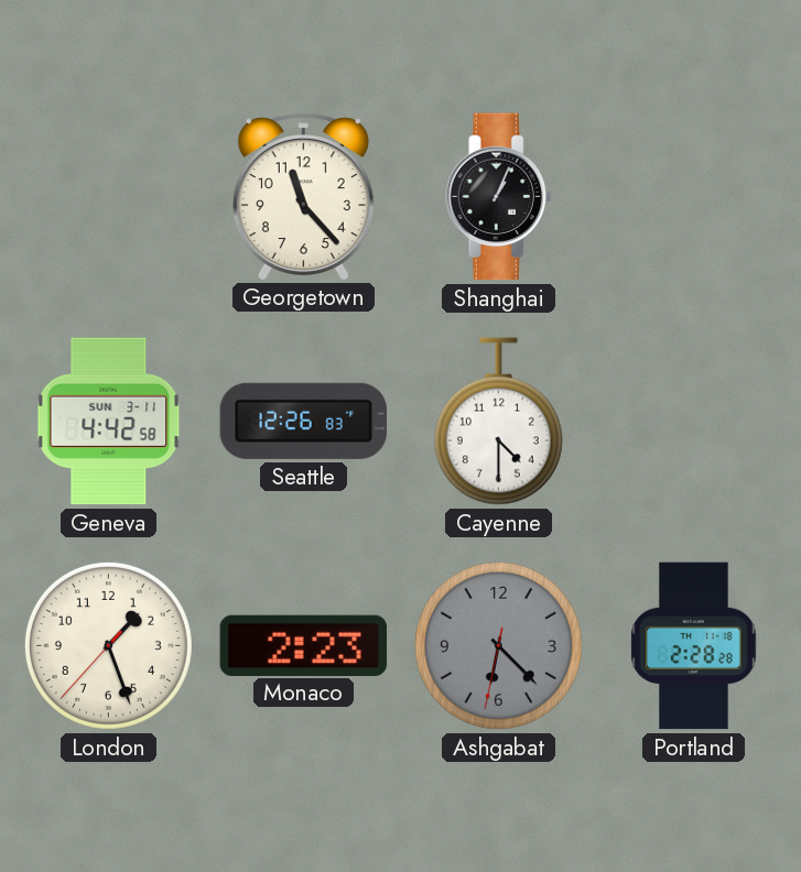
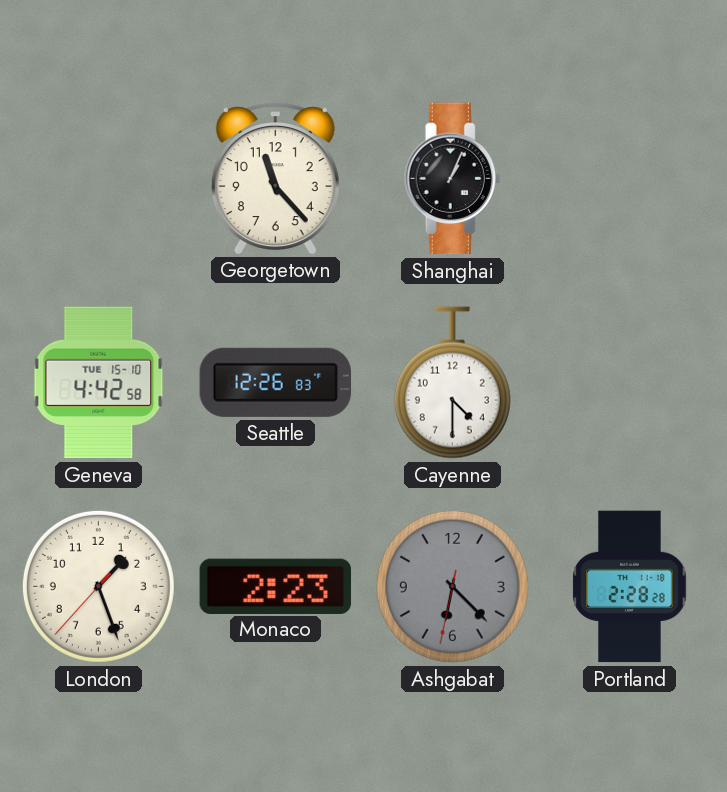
Geneva date: SUN 3-11 -> TUE 15-10 (99, 383)
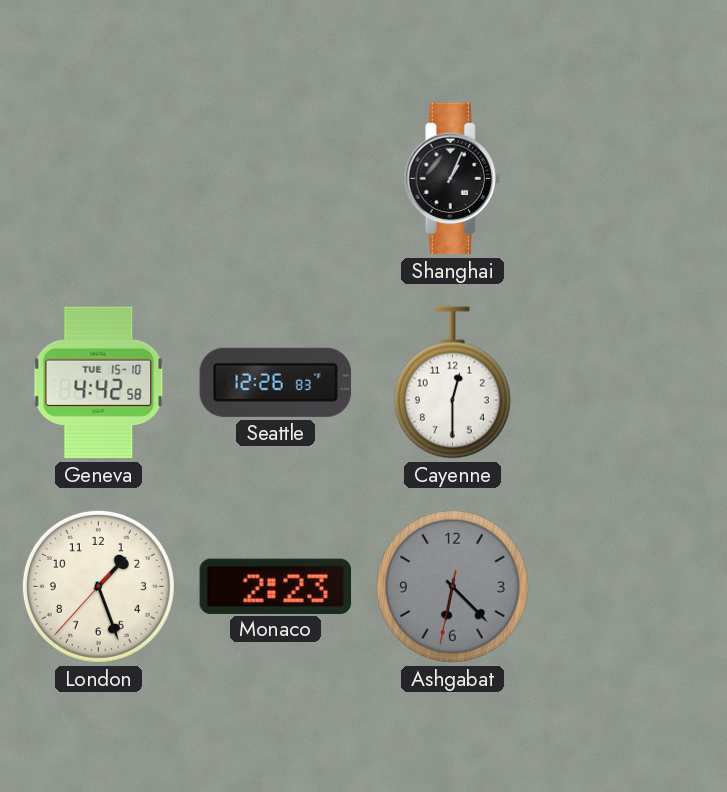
Georgetown: 11:23 -> none (275, 178)
Cayenne: 4:30 -> 12:30 (452, 383)
Portland: 2:28 -> none (630, 587)
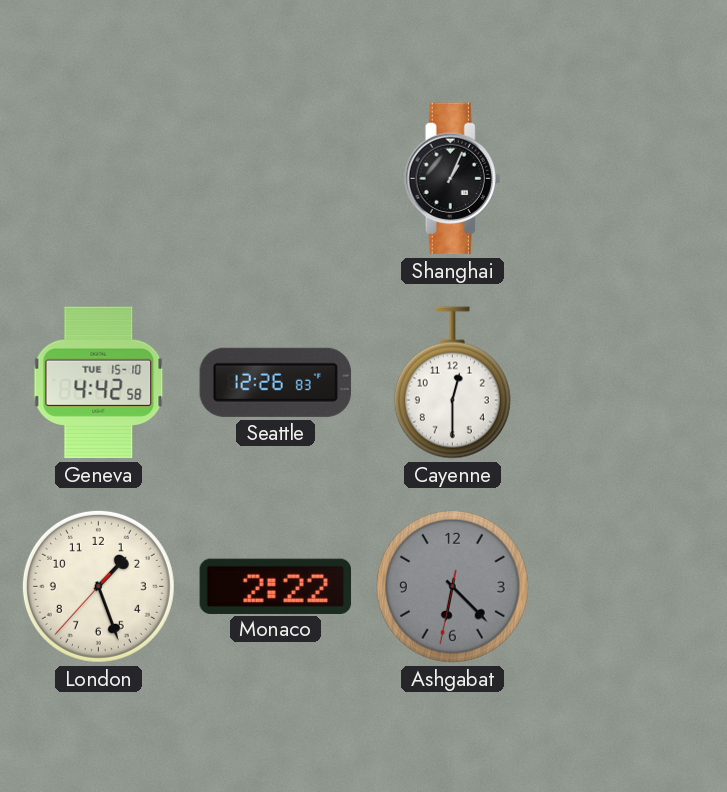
Monaco: 2:23 -> 2:22 (276, 586)
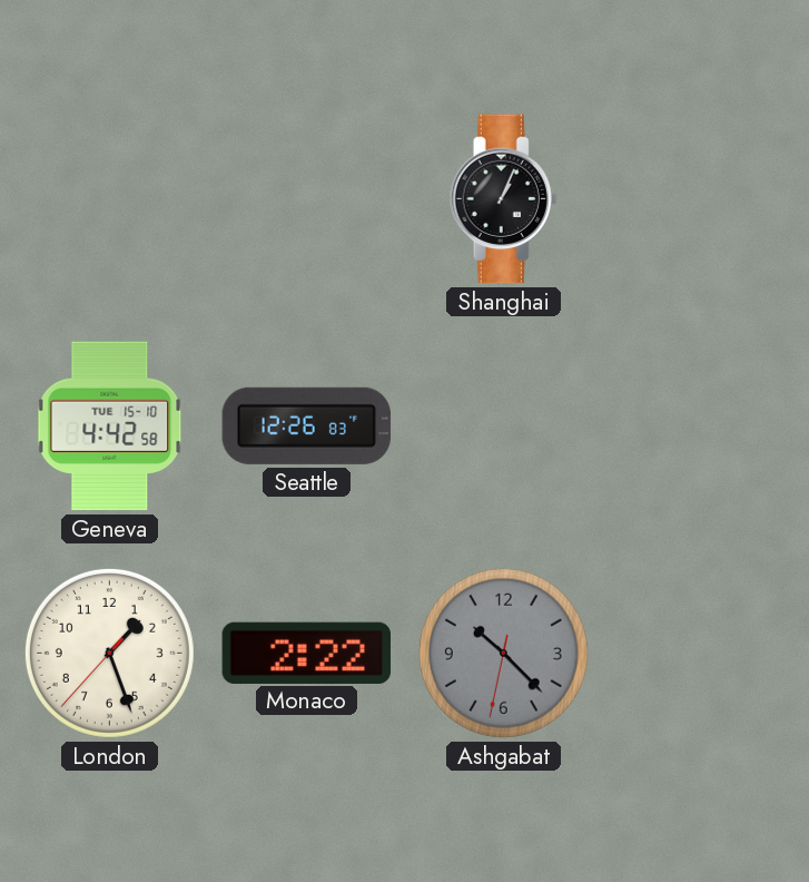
Cayenne: 12:30 -> none (452, 383)
Ashgabat: 6:22 -> 10:22 (503, 653)
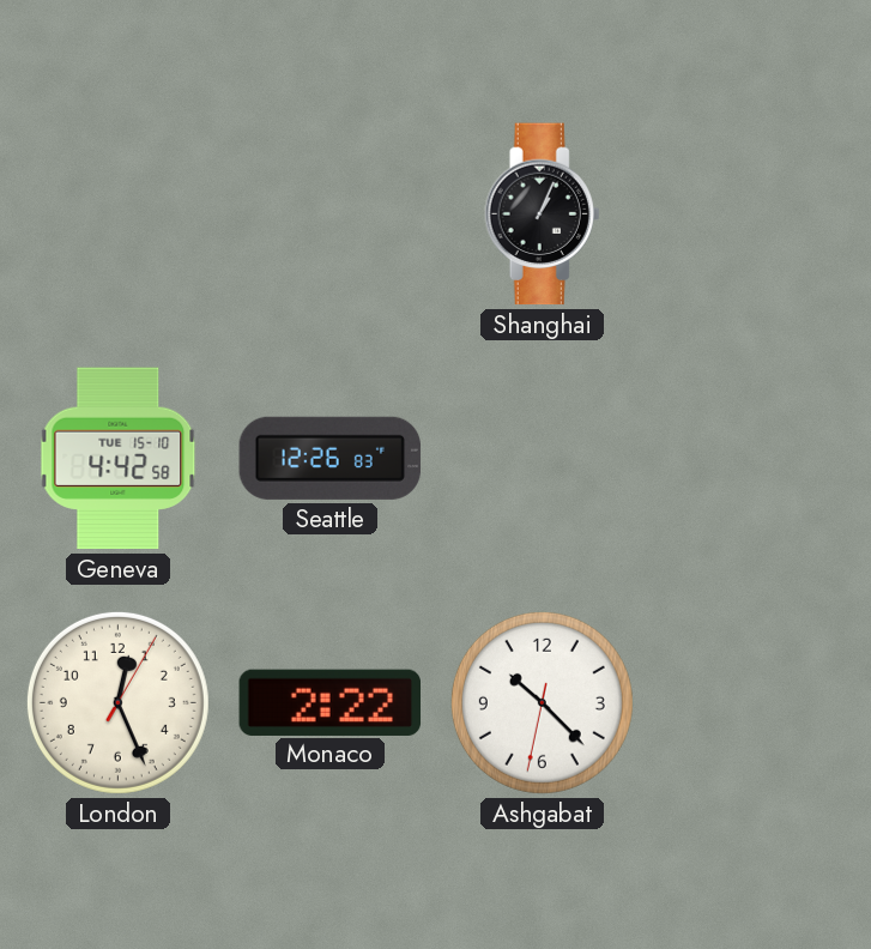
London: 1:26 -> 12:26 (117, 702)
Ashgabat dial: grey -> white (542, 702)
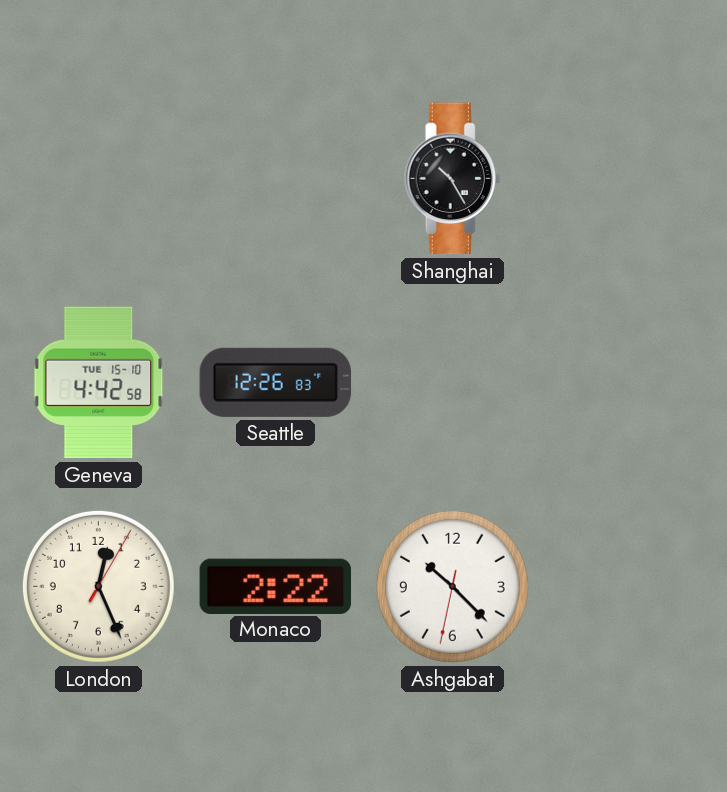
Shanghai: 1:04 -> 10:25 (453, 179)
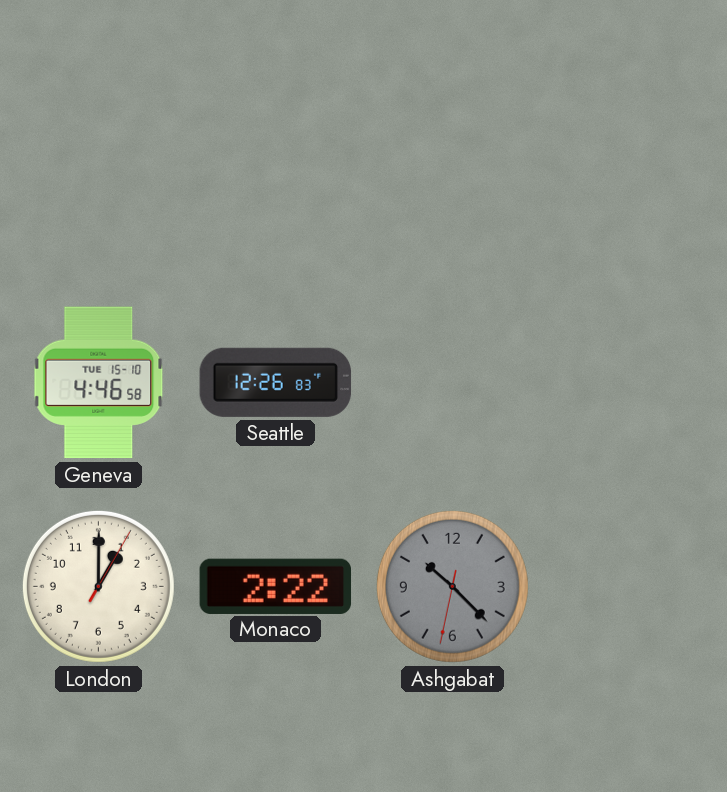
Shanghai: 10:25 -> none (453, 179)
Geneva: 4:42 -> 4:46 (99, 383)
London: 12:26 -> 1:00 (98, 586)
Ashgabat dial: white -> grey (452, 586)
